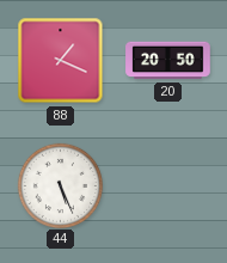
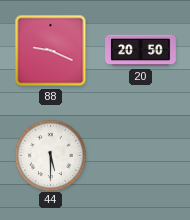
88: 1:19 -> 9:19 (51, 51)
44: 5:26 -> 5:30 (50, 155)
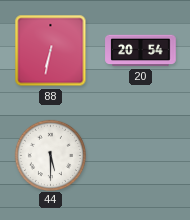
88: 9:19 -> 6:32 (51, 51)
20: 20:50 -> 20:54 (141, 51)
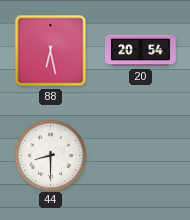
88: 6:32 -> 6:28 (51, 51)
44: 5:30 -> 8:30 (50, 155)
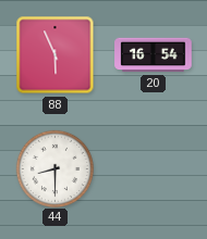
88: 6:28 -> 5:56 (56, 55)
20: 20:54 -> 16:54 (154, 55)
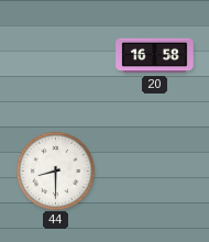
88: 5:56 -> none (56, 55)
20: 16:54 -> 16:58 (155, 56)
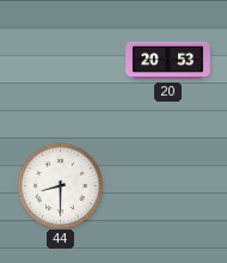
20: 16:58 -> 20:53 (168, 61)
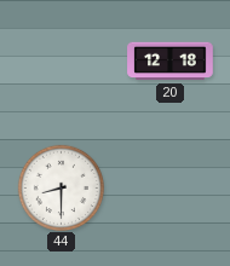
20: 20:53 -> 12:18 (171, 62)
